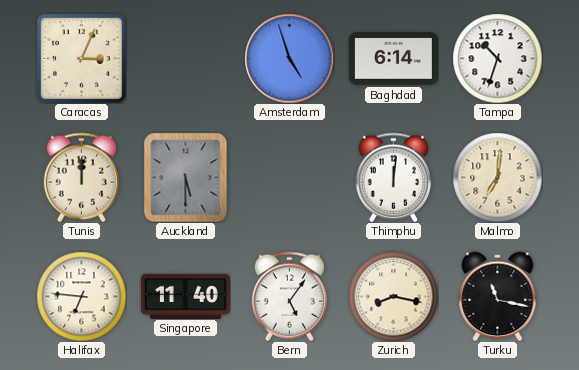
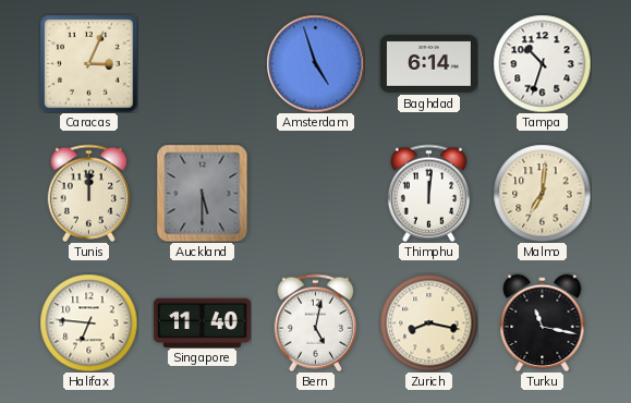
Bern: 5:06 -> 5:02 (315, 322)
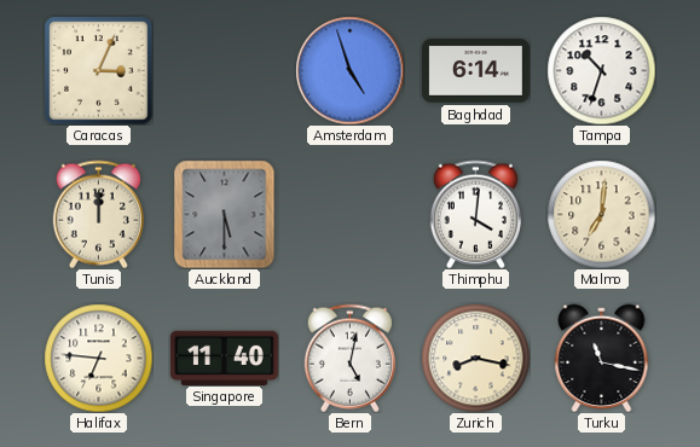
Thimphu: 12:01 -> 4:01 (475, 214)
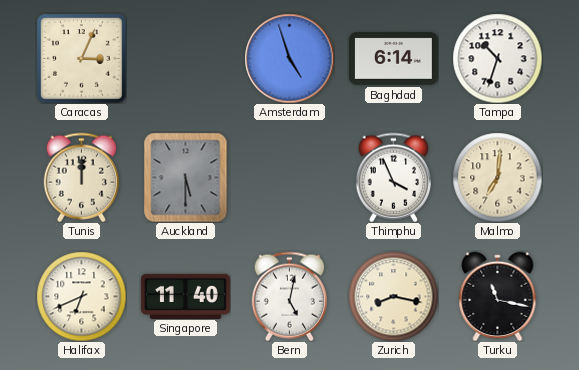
Thimphu: 4:01 -> 3:56 (393, 177)
Halifax: 6:46 -> 6:41 (81, 296)
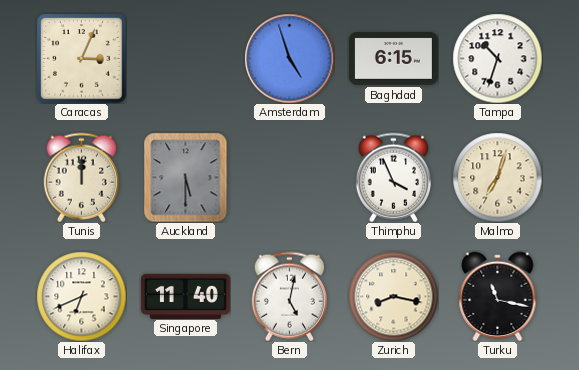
Baghdad: 6:14 -> 6:15 (393, 58)
Malmo: 7:01 -> 7:03 (497, 177)
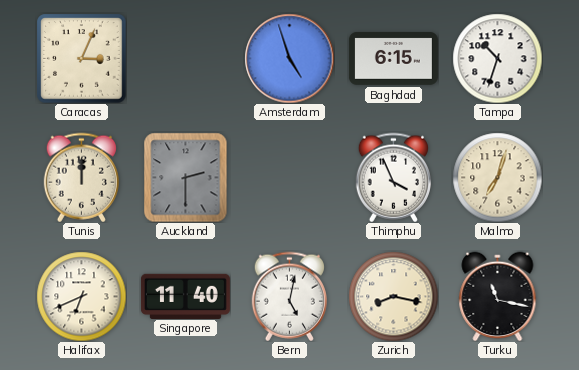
Auckland: 5:30 -> 2:30 (186, 177)
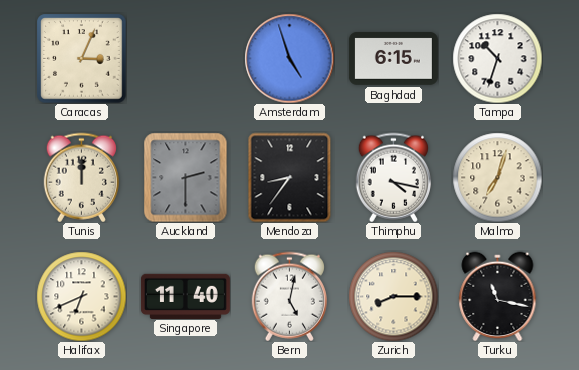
Mendoza: none -> 8:36 (290, 177)
Thimphu: 3:56 -> 4:17 (393, 177)
Zurich: 8:17 -> 8:15 (393, 296)
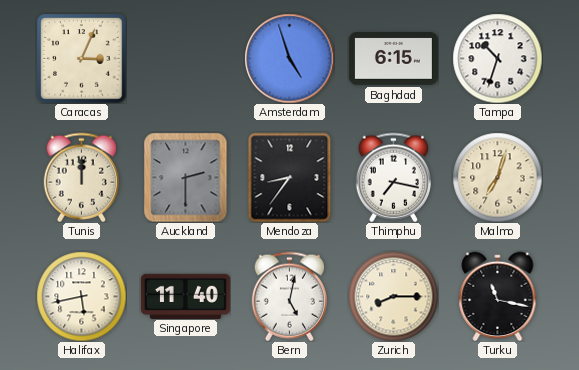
Thimphu: 4:17 -> 7:17 (393, 177)
Halifax: 6:41 -> 5:43 (81, 296)
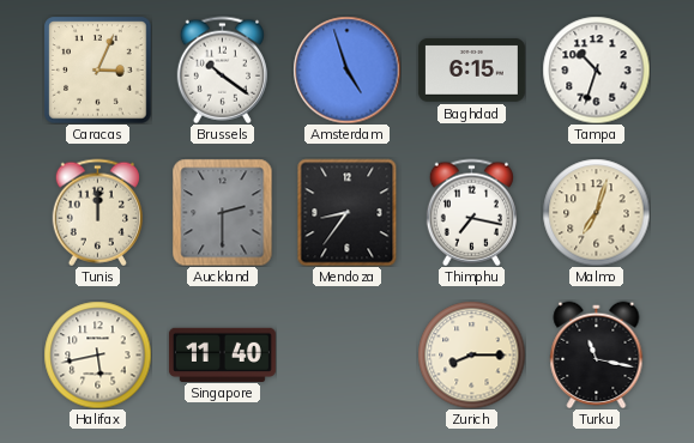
Brussels: none -> 10:21 (222, 69)
Bern: 5:02 -> none (289, 296)
